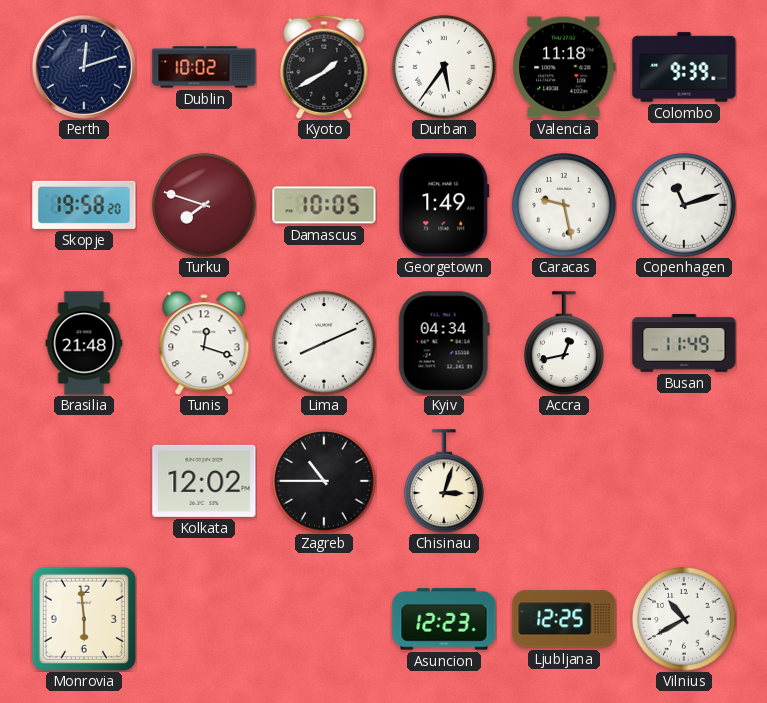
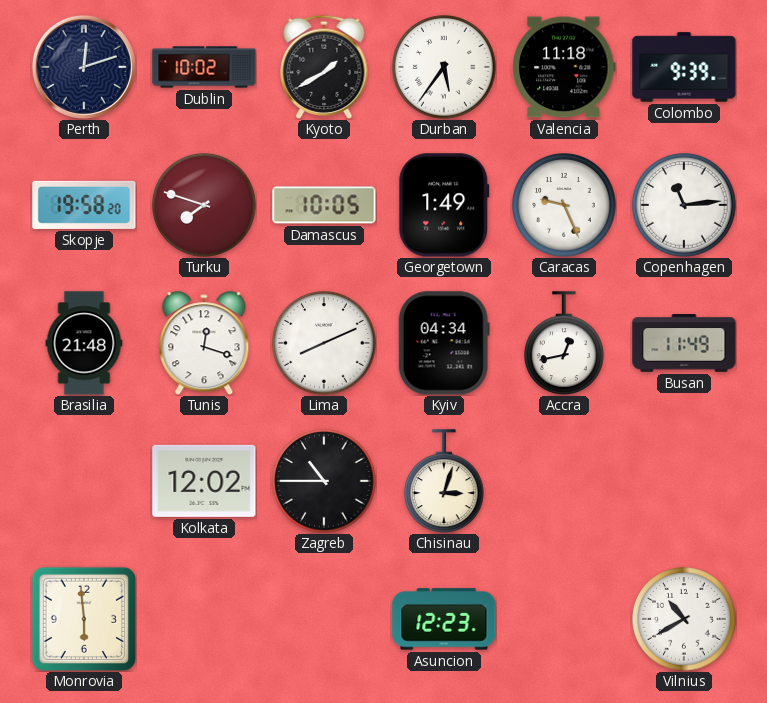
Caracas: 9:28 -> 9:26 (564, 205)
Copenhagen: 11:12 -> 11:14 (684, 205)
Ljubljana: 12:25 -> none (564, 619)
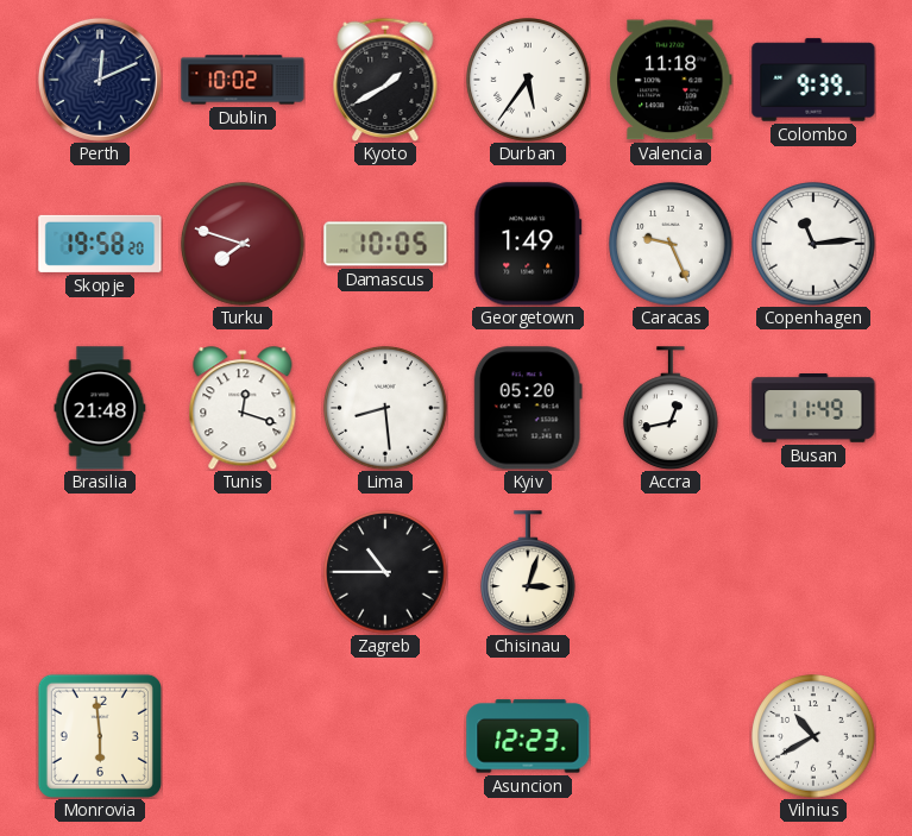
Perth: 12:12 -> 12:11 (100, 80)
Lima: 8:11 -> 8:29 (385, 408)
Kyiv: 04:34 -> 05:20 (528, 408)
Kolkata: 12:02 -> none (204, 481)
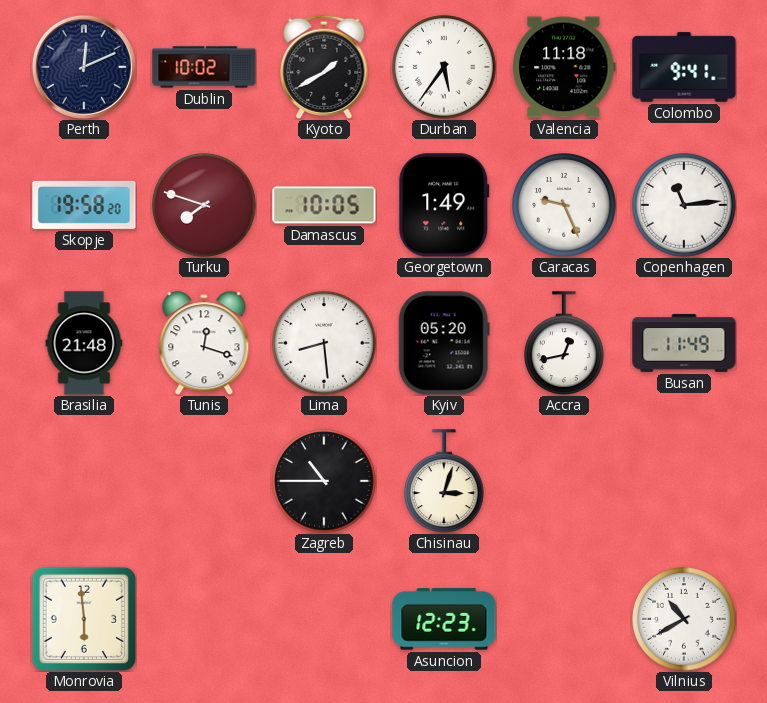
Colombo: 9:39 -> 9:41 (684, 67)
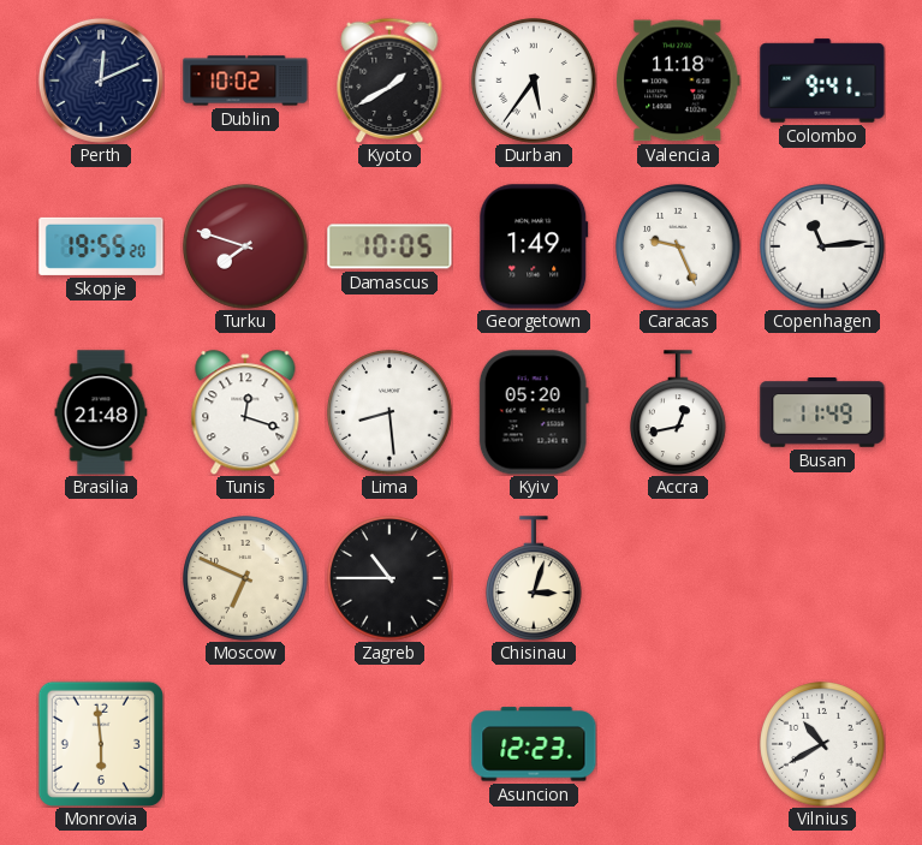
Skopje: 19:58 -> 19:55 (101, 246)
Moscow: none -> 6:49 (245, 578)
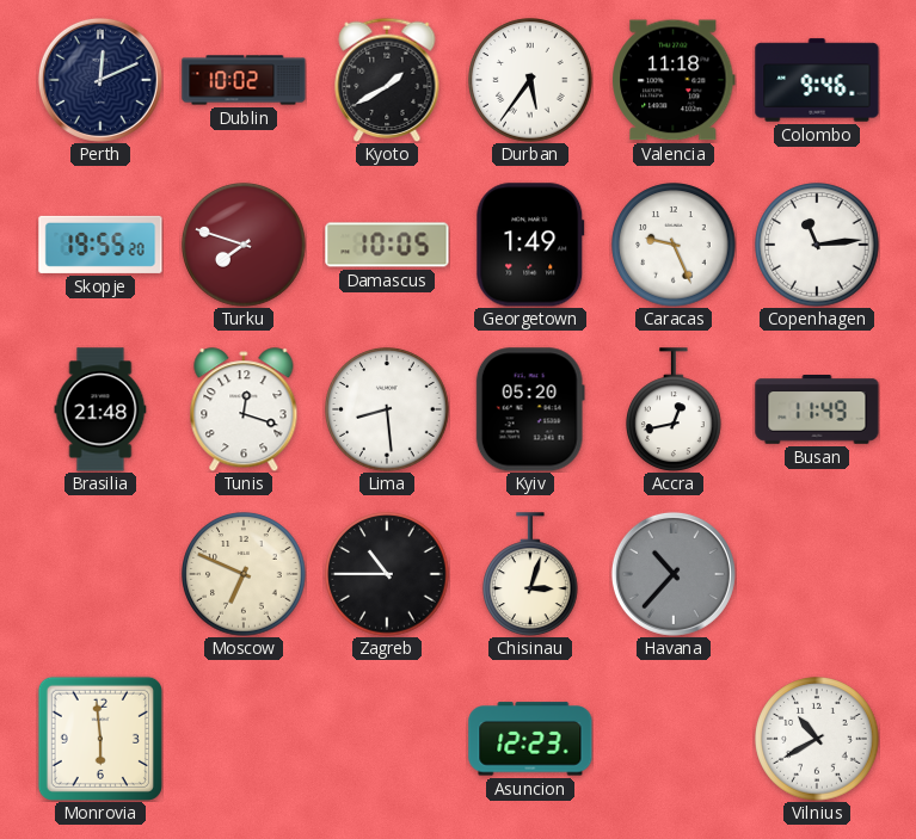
Colombo: 9:41 -> 9:46 (817, 80)
Havana: none -> 10:37 (674, 574)
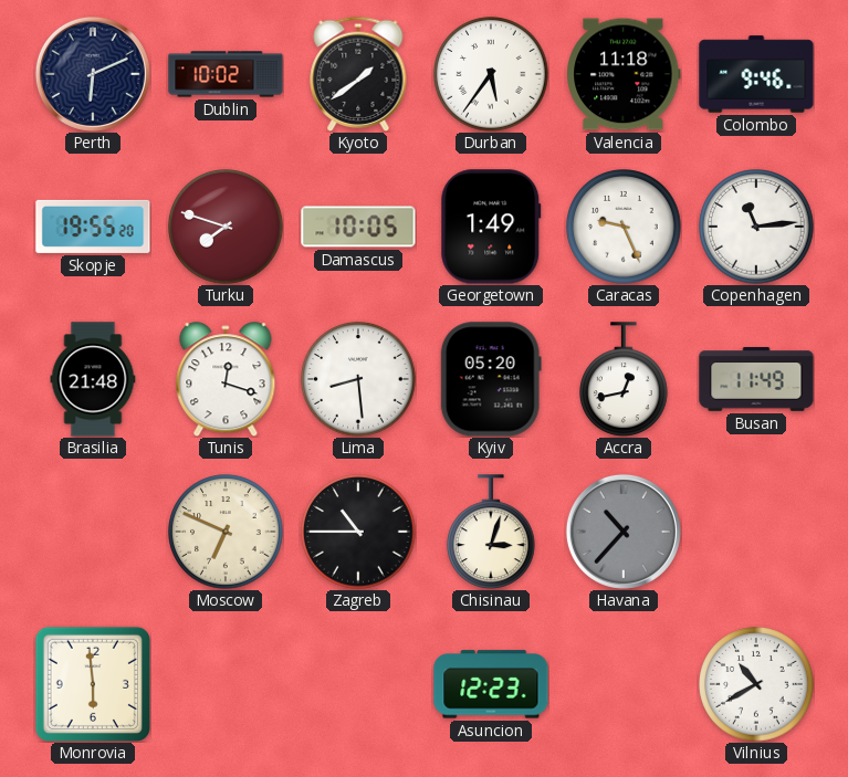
Perth: 12:11 -> 6:11 (93, 74)
Kyoto: 1:40 -> 1:39 (358, 73)
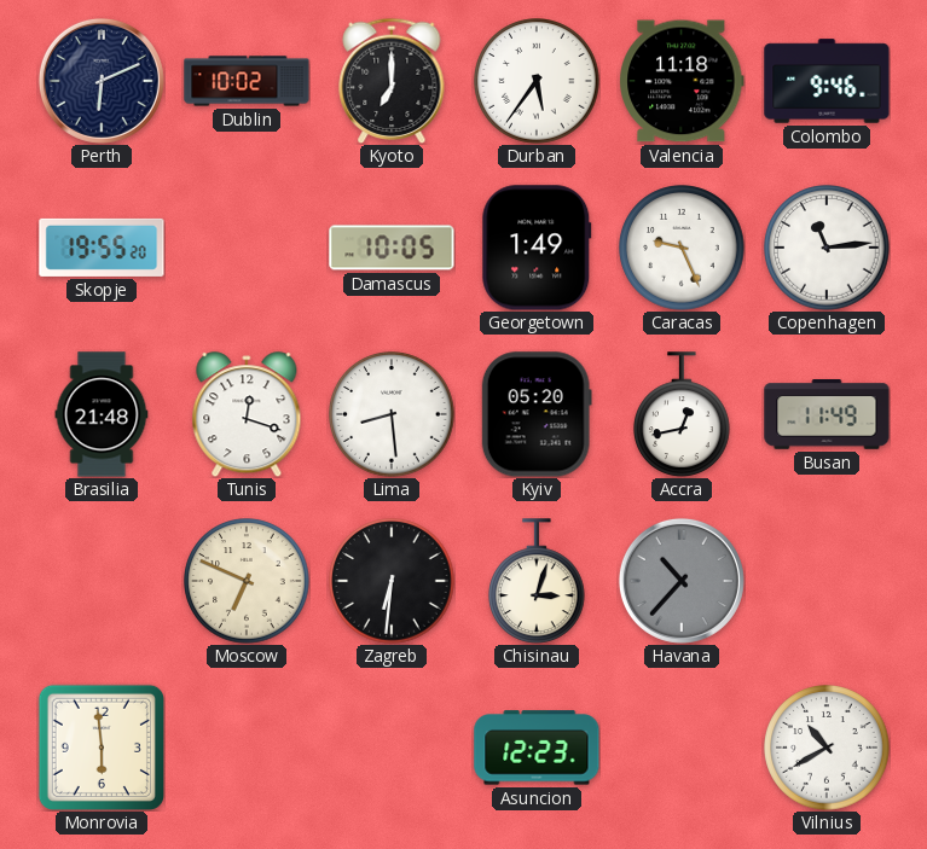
Kyoto: 1:39 -> 7:00 (392, 80)
Turku: 7:48 -> none (226, 227)
Zagreb: 10:45 -> 6:31 (392, 581)
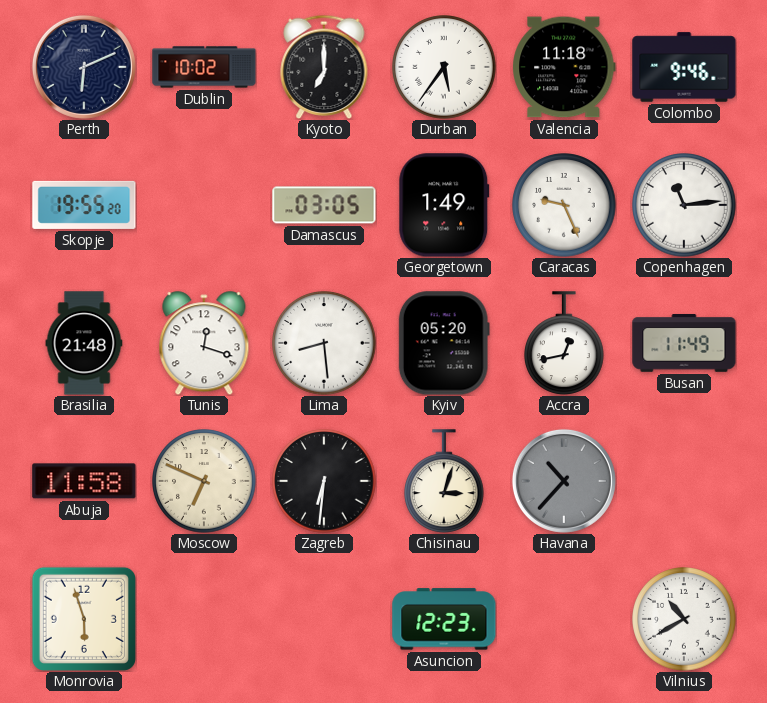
Damascus: 10:05 -> 03:05 (324, 205)
Abuja: none -> 11:58 (84, 481)
Monrovia: 5:59 -> 5:57 (84, 619)
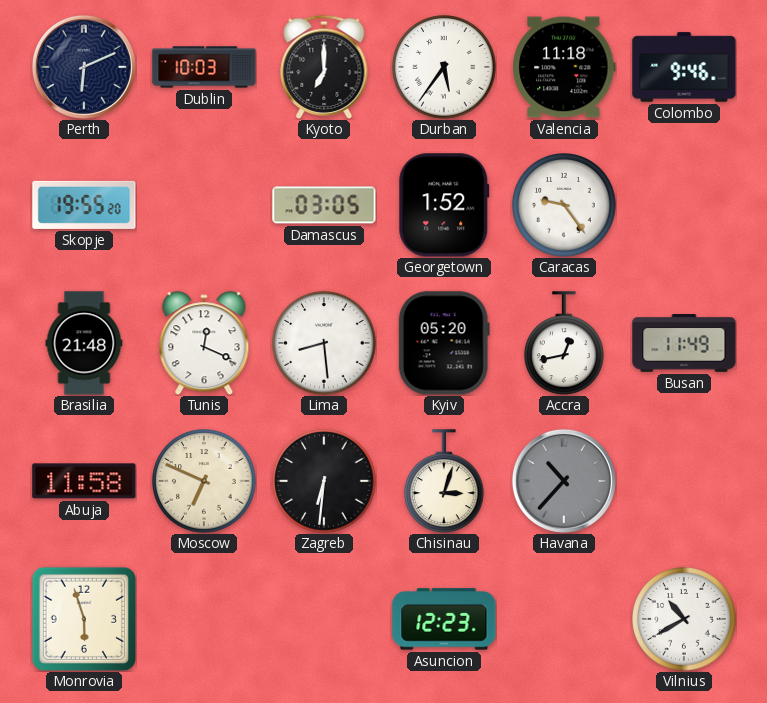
Dublin: 10:02 -> 10:03 (204, 67)
Georgetown: 1:49 -> 1:52 (444, 205)
Caracas: 9:26 -> 9:24 (564, 205)
Copenhagen: 11:14 -> none (684, 205)
Tunis: 12:18 -> 12:19 (204, 343)
